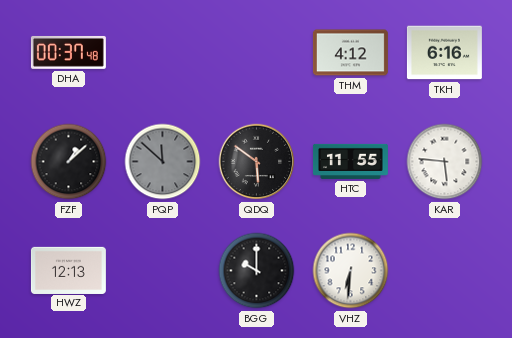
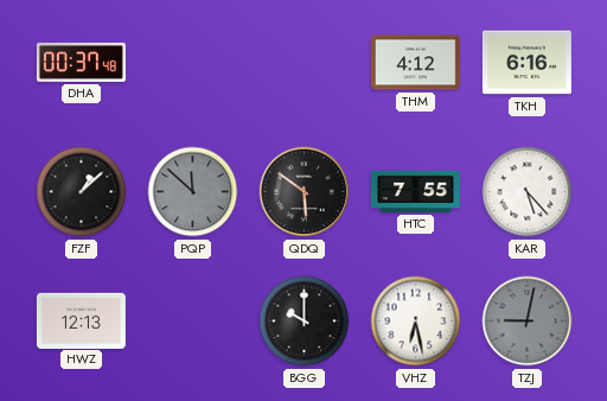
HTC: 11:55 -> 7:55 (415, 191)
KAR: 5:46 -> 5:23 (528, 192)
VHZ: 6:31 -> 6:28 (416, 322)
TZJ: none -> 9:02 (528, 322)
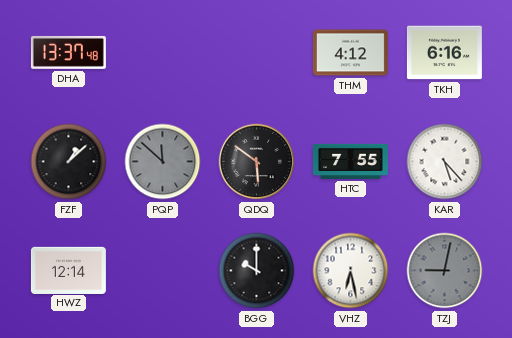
DHA: 00:37 -> 13:37 (68, 52)
HWZ: 12:13 -> 12:14 (68, 270)
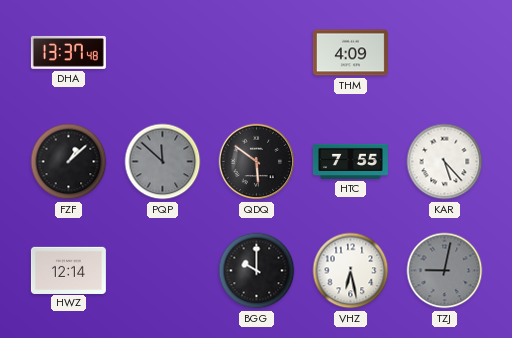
THM: 4:12 -> 4:09 (350, 53)
TKH: 6:16 -> none (444, 53)
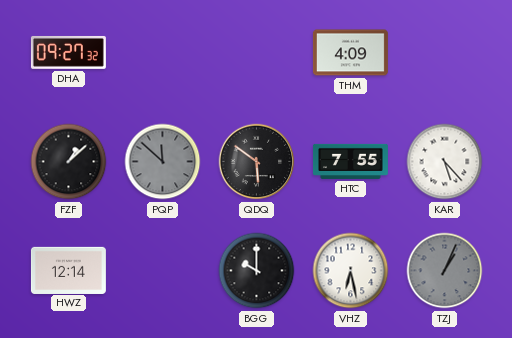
DHA: 13:37 -> 09:27 (68, 52)
TZJ: 9:02 -> 1:04 (445, 271)
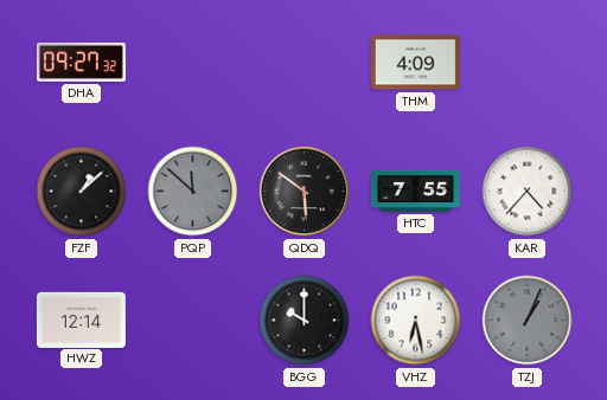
KAR: 5:23 -> 4:37 (528, 192)
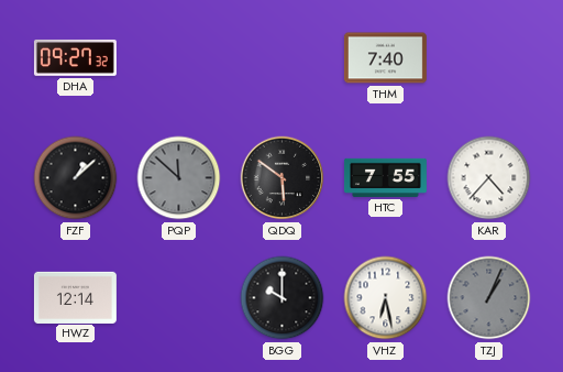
THM: 4:09 -> 7:40 (385, 58)
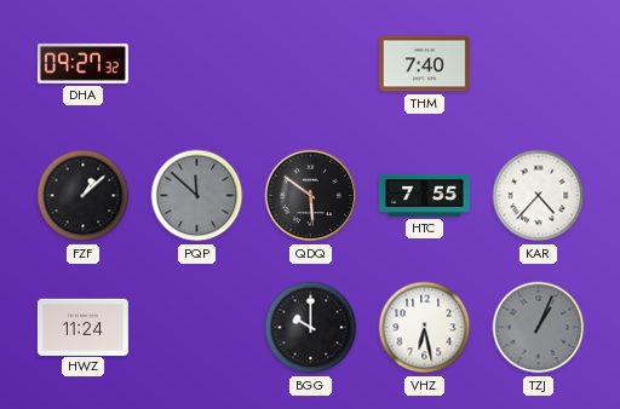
HWZ: 12:14 -> 11:24 (82, 327)
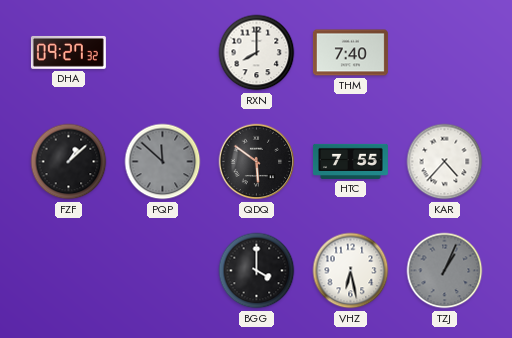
RXN: none -> 8:00 (257, 53)
HWZ: 11:24 -> none (82, 327)
BGG: 10:00 -> 4:00 (257, 271)
